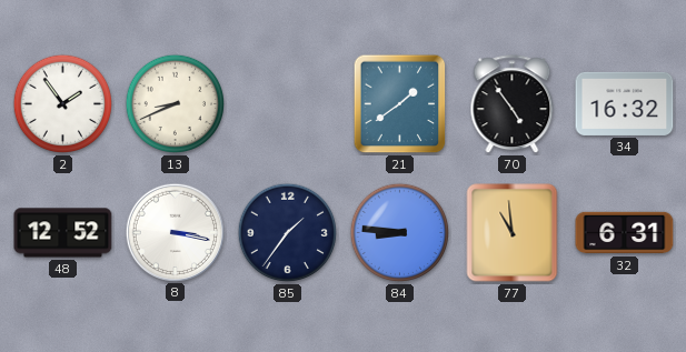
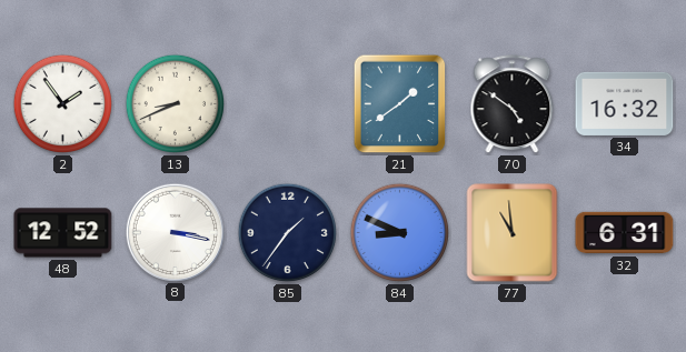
70: 4:54 -> 4:51 (513, 104)
84: 8:46 -> 8:49 (400, 233)
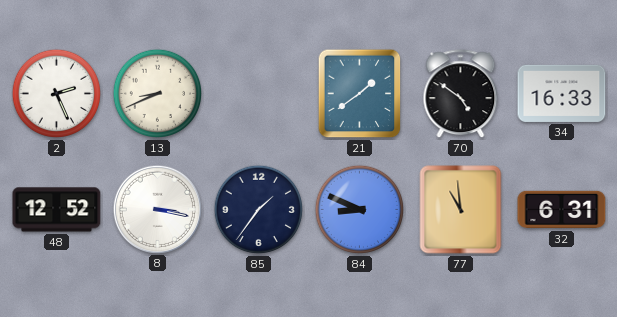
2: 1:54 -> 2:26 (57, 94)
34: 16:32 -> 16:33 (562, 93)
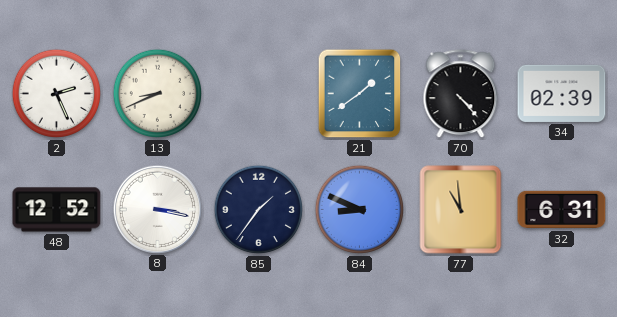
70: 4:51 -> 4:23 (461, 94)
34: 16:33 -> 02:39 (562, 93)
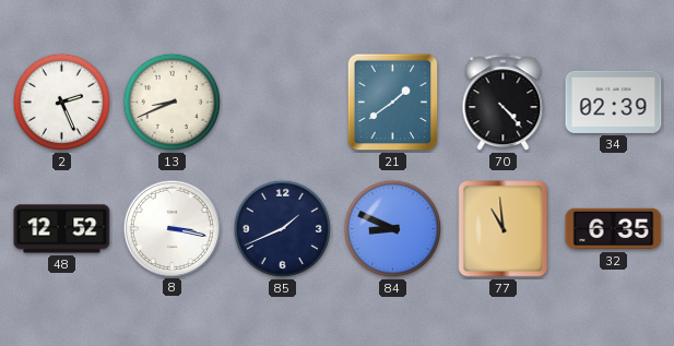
85: 1:36 -> 1:41 (283, 229)
32: 6:31 -> 6:35 (614, 229)
